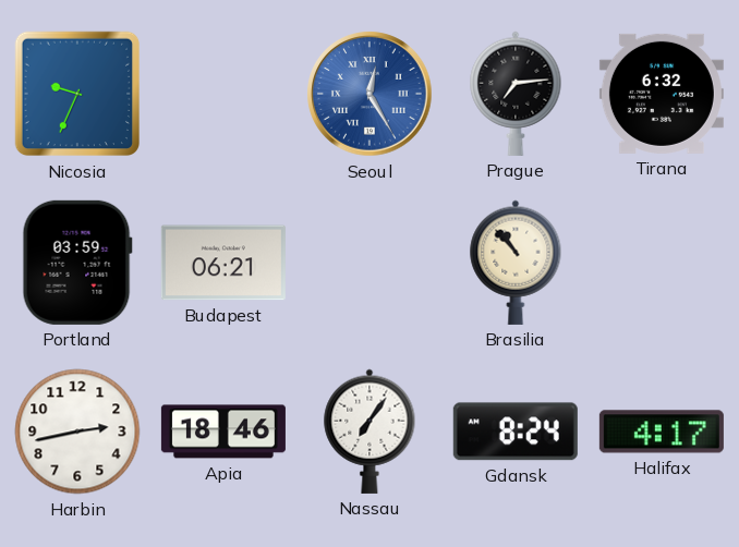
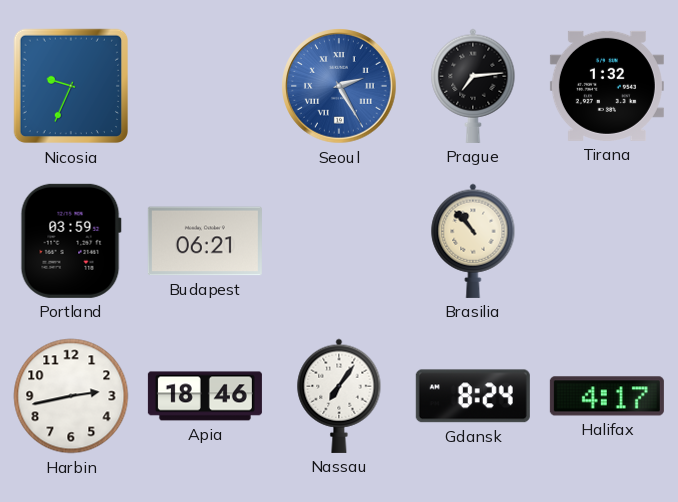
Seoul: 12:25 -> 2:25 (339, 86)
Tirana: 6:32 -> 1:32 (607, 86)
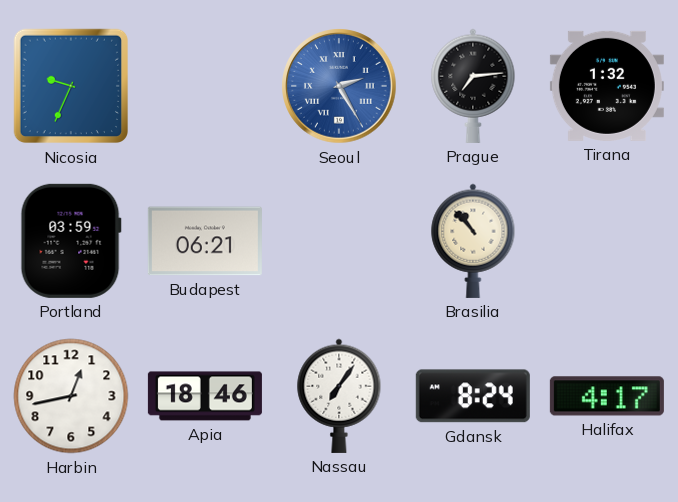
Harbin: 2:43 -> 12:43 (71, 396)
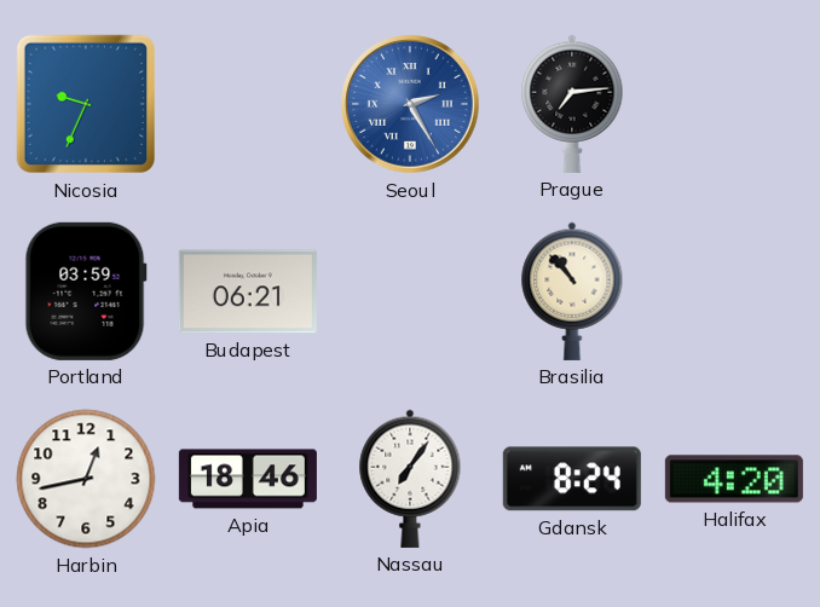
Tirana: 1:32 -> none (607, 86)
Halifax: 4:17 -> 4:20 (734, 479)
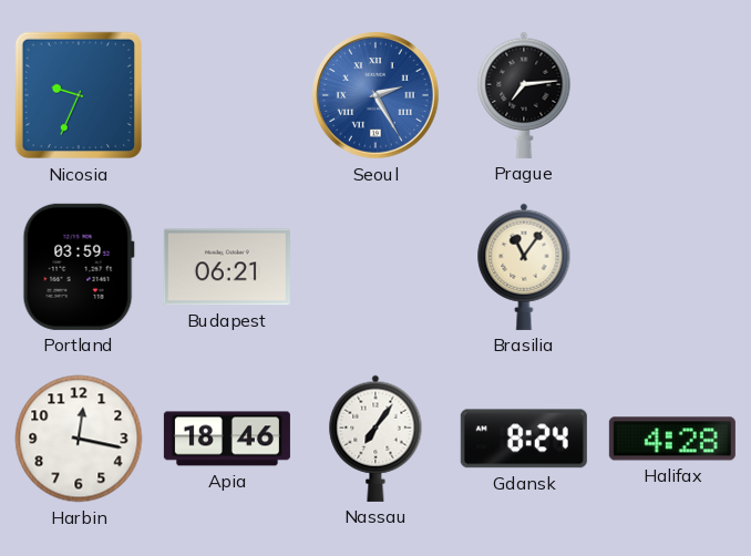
Brasilia: 10:53 -> 11:06 (524, 267)
Harbin: 12:43 -> 12:17 (79, 439)
Halifax: 4:20 -> 4:28 (672, 439)
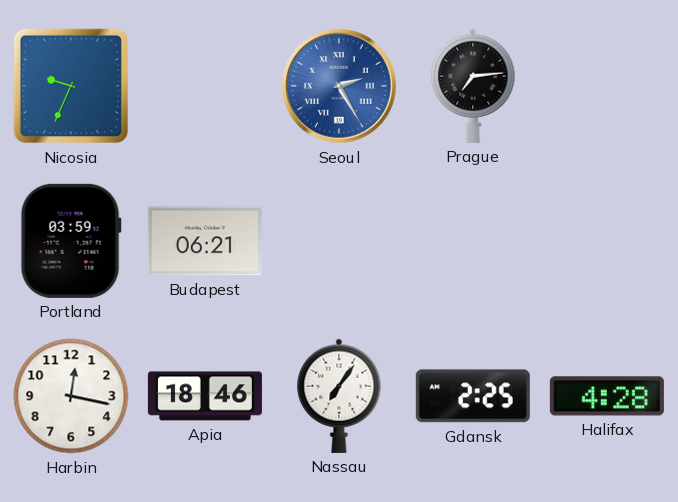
Brasilia: 11:06 -> none (524, 267)
Gdansk: 8:24 -> 2:25 (473, 396)
